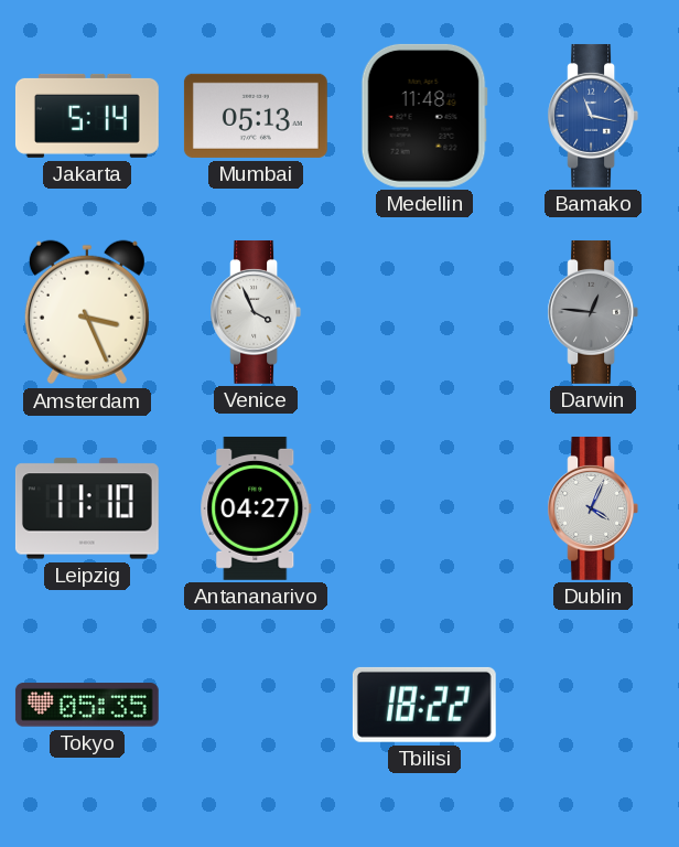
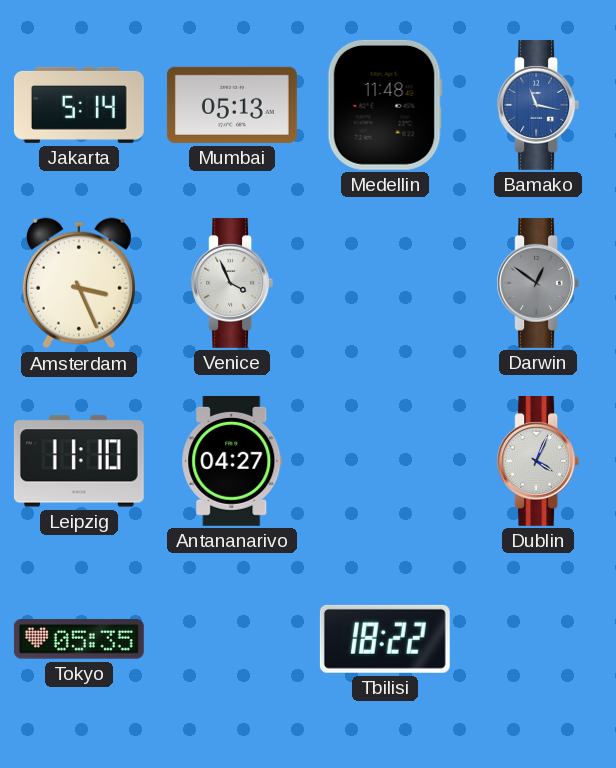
Darwin: 12:46 -> 12:51 (538, 283)
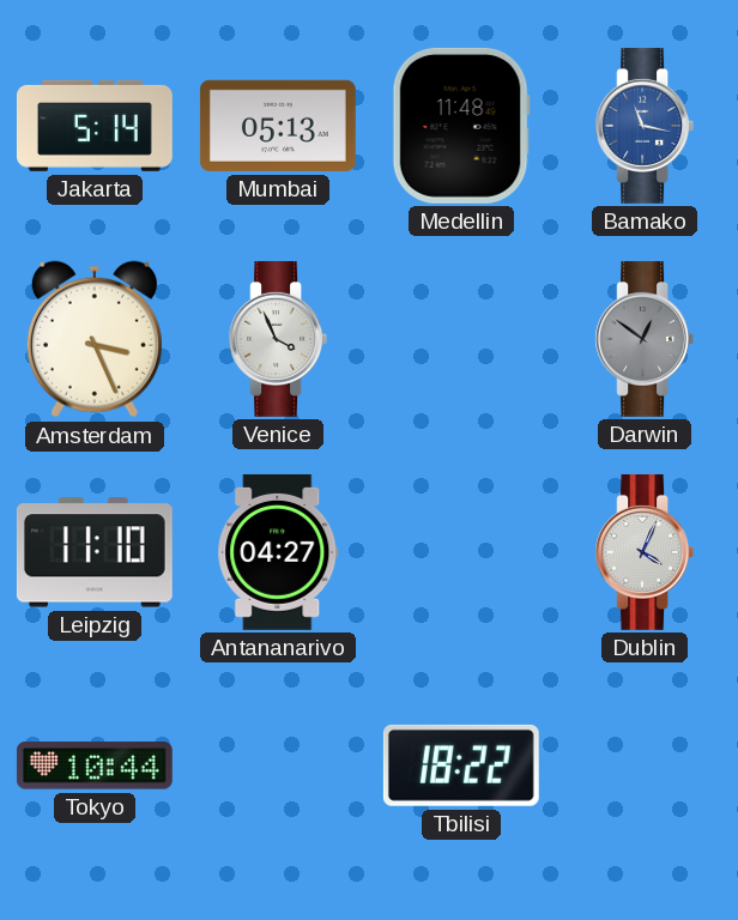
Tokyo: 05:35 -> 10:44 (95, 765)
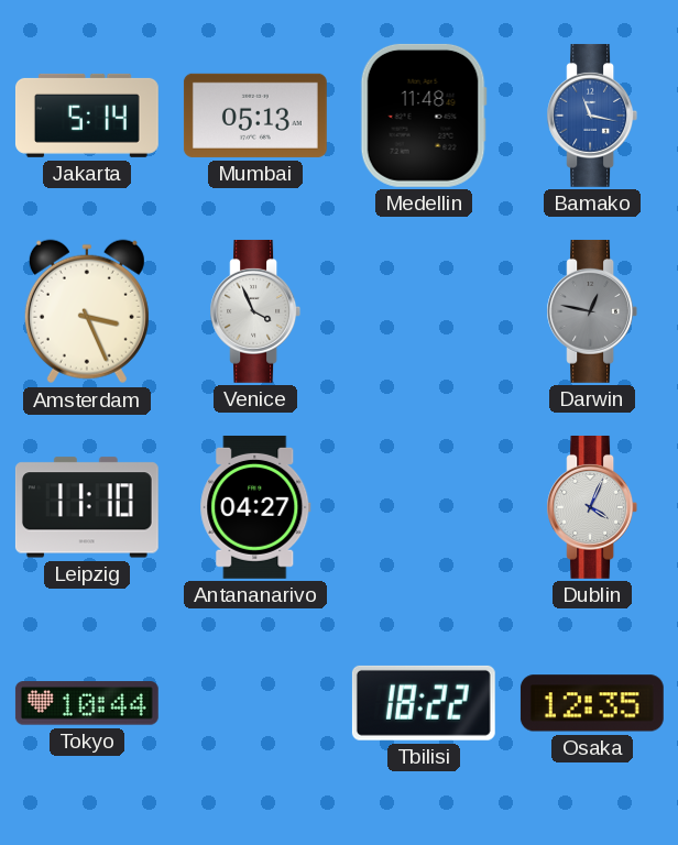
Darwin: 12:51 -> 12:47 (592, 311)
Osaka: none -> 12:35 (592, 703)
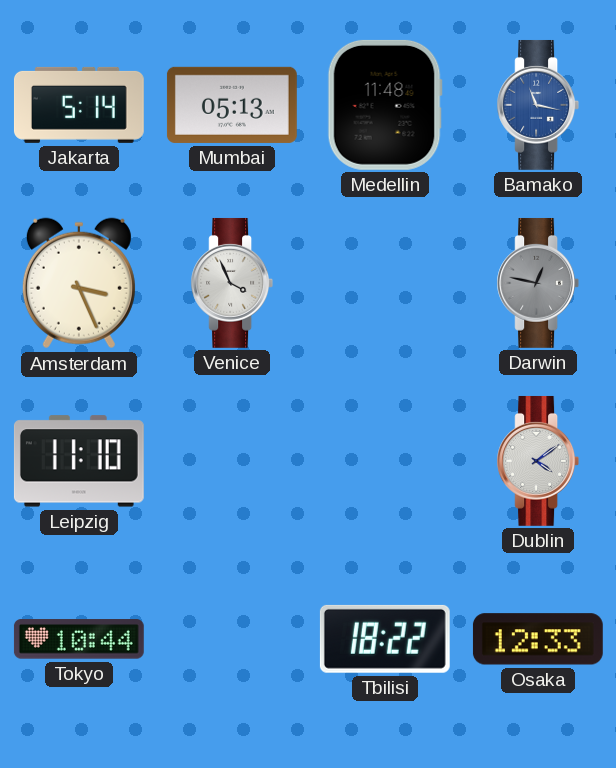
Antananarivo: 04:27 -> none (255, 507)
Dublin: 4:04 -> 4:09 (538, 461)
Osaka: 12:35 -> 12:33 (538, 639)
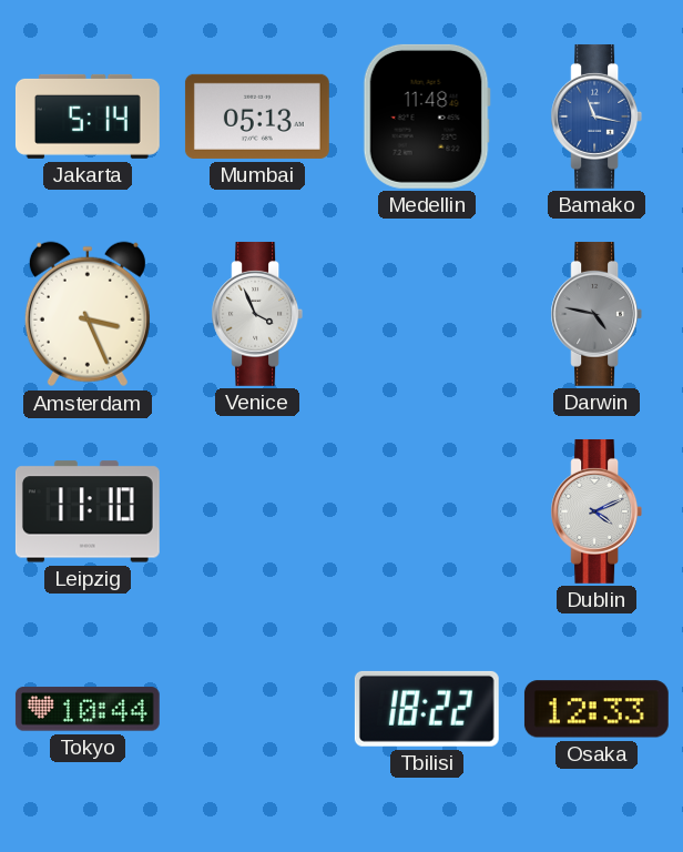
Darwin: 12:47 -> 4:47 (597, 314)
Dublin: 4:09 -> 4:11 (597, 511)
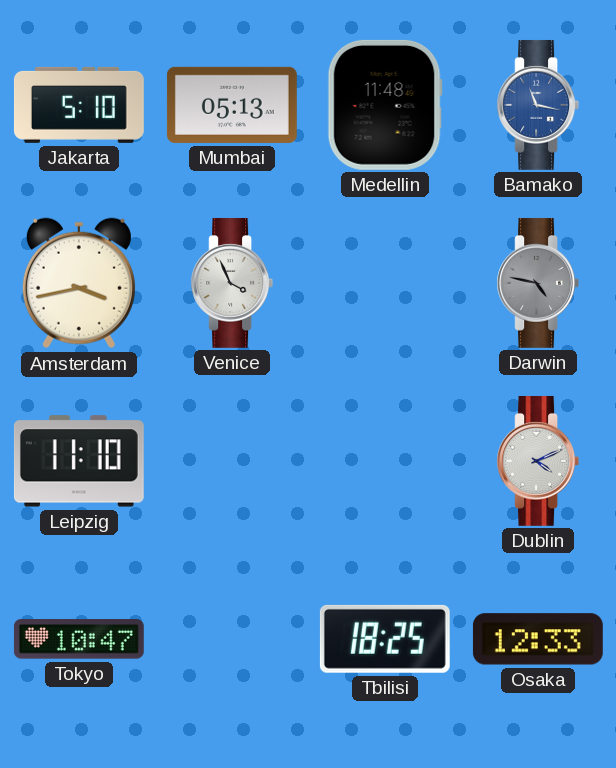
Jakarta: 5:14 -> 5:10 (79, 105)
Amsterdam: 3:26 -> 3:43 (79, 283)
Tokyo: 10:44 -> 10:47 (79, 639)
Tbilisi: 18:22 -> 18:25 (385, 639)
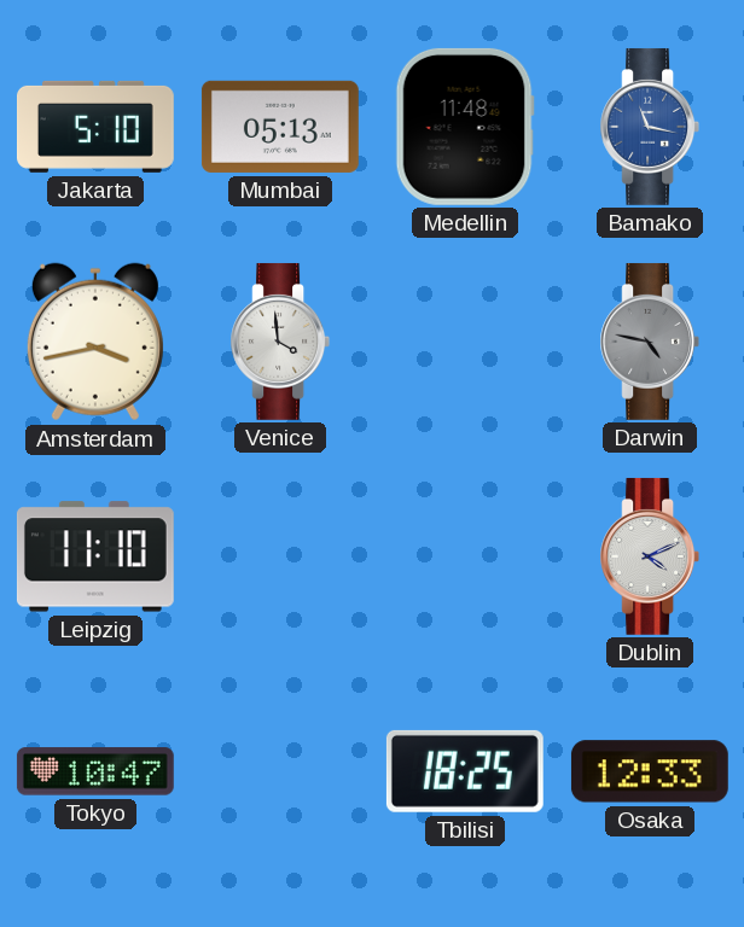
Venice: 3:56 -> 3:59 (280, 342)
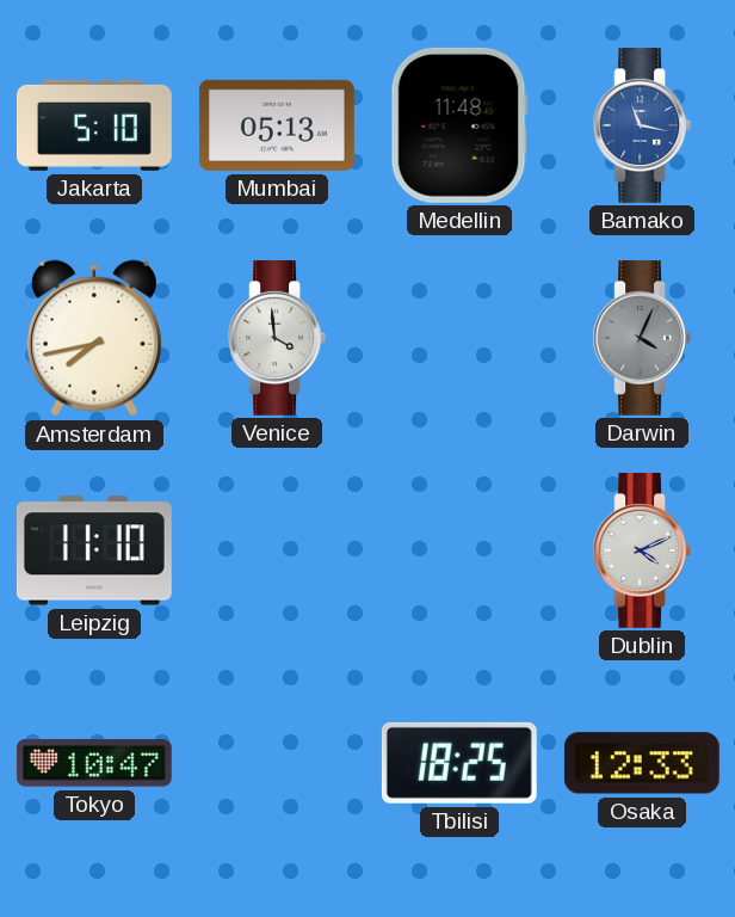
Amsterdam: 3:43 -> 7:43 (94, 338)
Darwin: 4:47 -> 4:04 (642, 338)
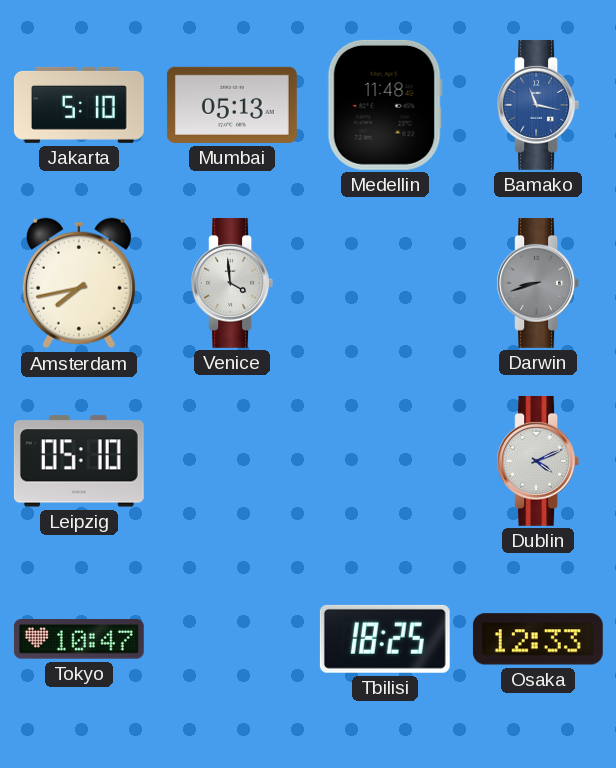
Darwin: 4:04 -> 8:42 (538, 283)
Leipzig: 11:10 -> 05:10 (79, 461)
